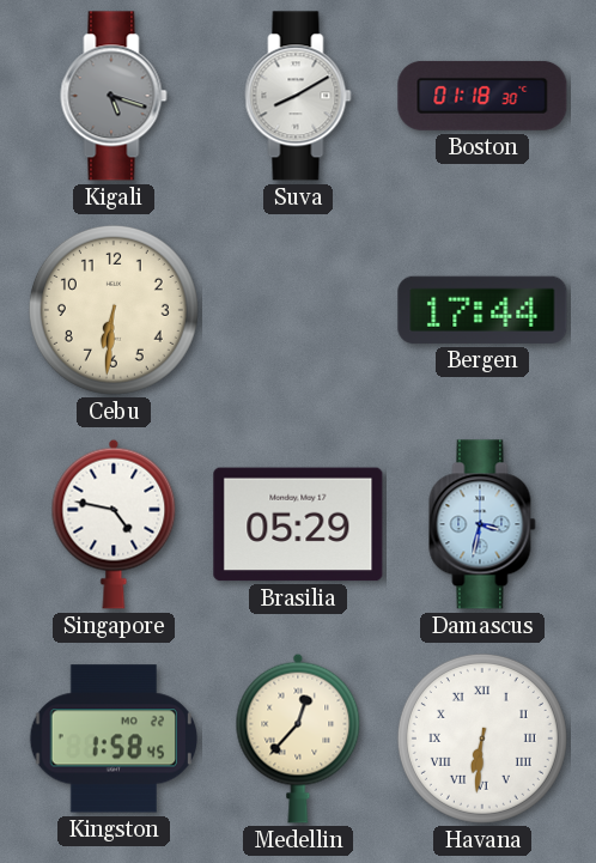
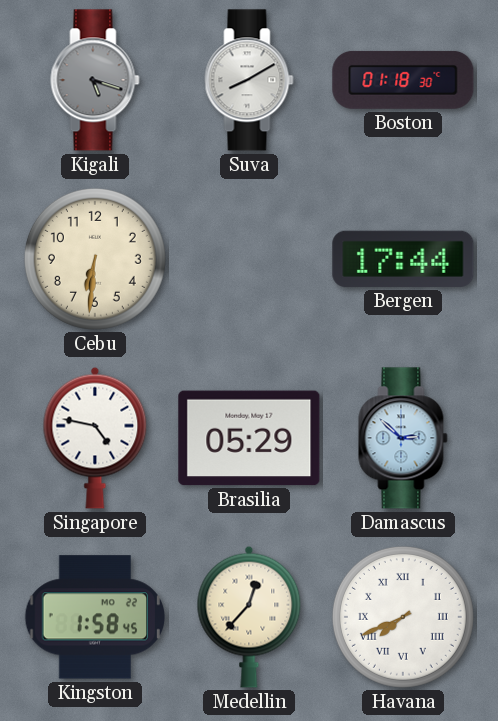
Damascus: 3:32 -> 2:52 (403, 438)
Havana: 6:31 -> 7:41 (403, 617)
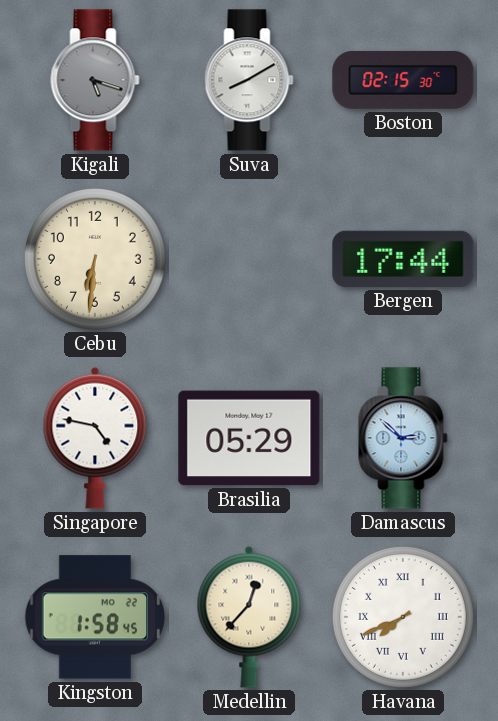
Boston: 01:18 -> 02:15 (403, 80)
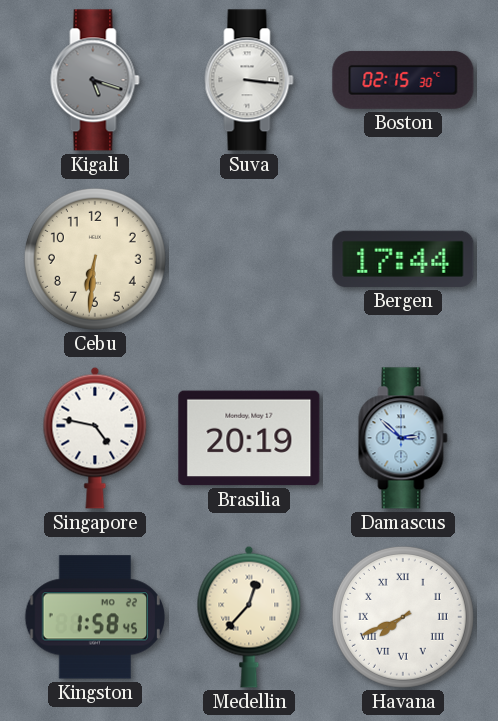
Suva: 8:10 -> 3:16 (249, 80)
Brasilia: 05:29 -> 20:19 (249, 438)
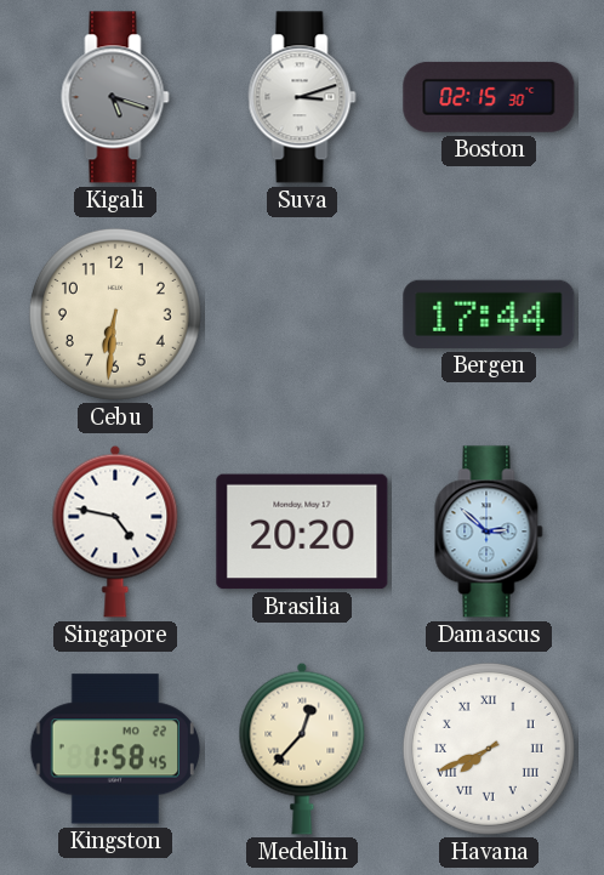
Suva: 3:16 -> 3:12 (302, 97)
Brasilia: 20:19 -> 20:20 (302, 532)
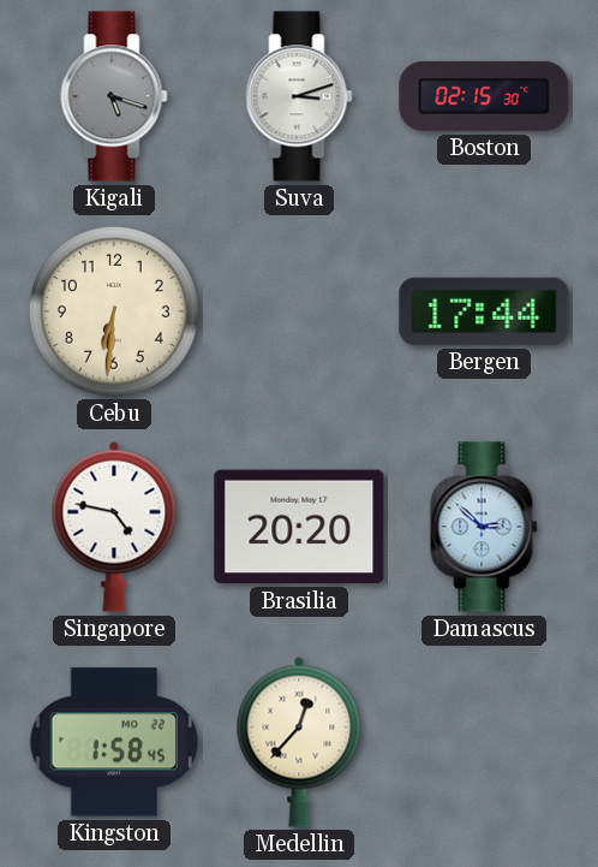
Havana: 7:41 -> none (489, 749)
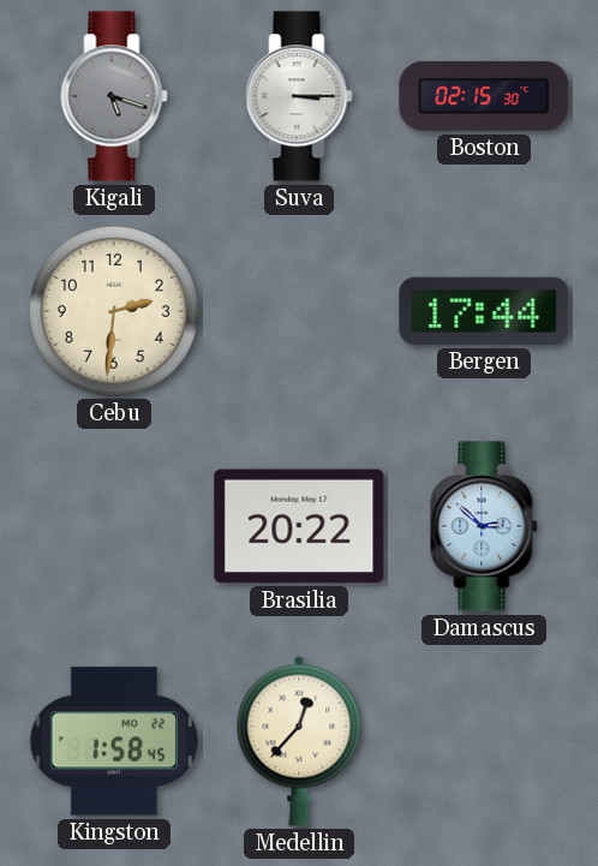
Suva: 3:12 -> 3:15 (299, 96)
Cebu: 6:31 -> 2:31 (114, 311)
Singapore: 4:47 -> none (114, 527)
Brasilia: 20:20 -> 20:22 (299, 526)
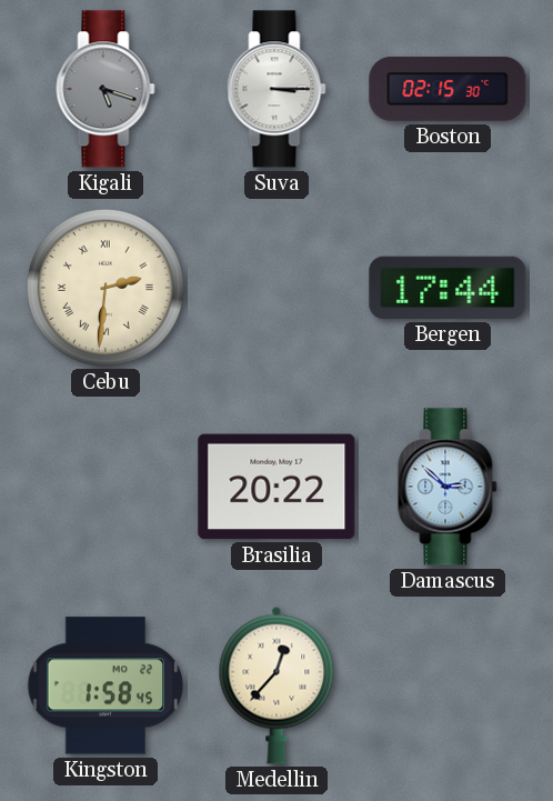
Cebu numerals: Arabic -> Roman (105, 288)
